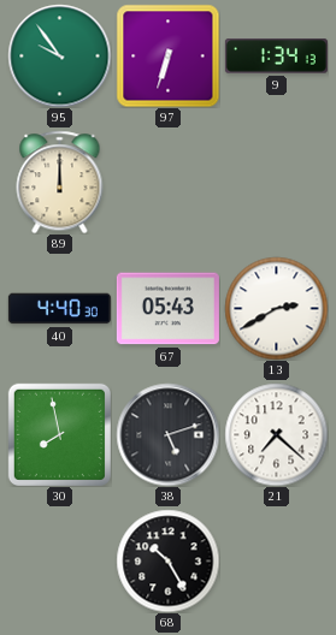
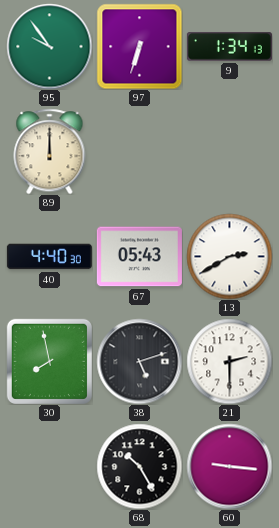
21: 7:22 -> 2:30 (229, 361)
60: none -> 9:16 (229, 466)
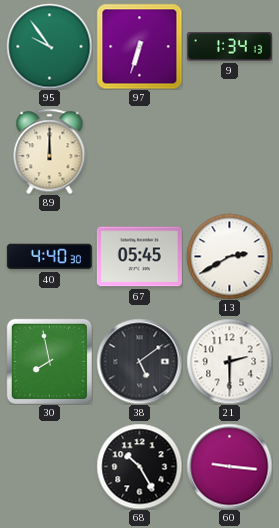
67: 05:43 -> 05:45 (139, 257)
38: 5:12 -> 5:09 (139, 361)
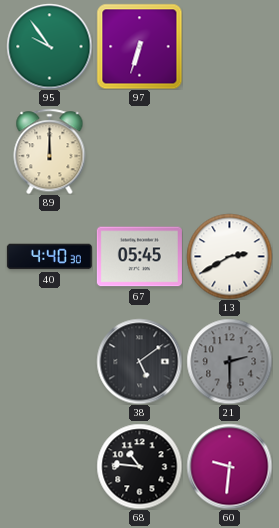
9: 1:34 -> none (229, 47)
30: 7:58 -> none (49, 361)
21 dial: white -> grey (229, 361)
68: 10:25 -> 10:46 (139, 466)
60: 9:16 -> 9:31 (229, 466)
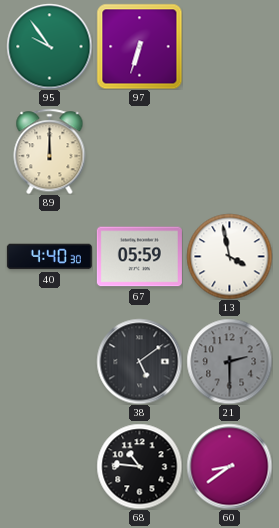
67: 05:45 -> 05:59 (139, 257)
13: 2:40 -> 3:58 (229, 256)
60: 9:31 -> 8:39 (229, 466)
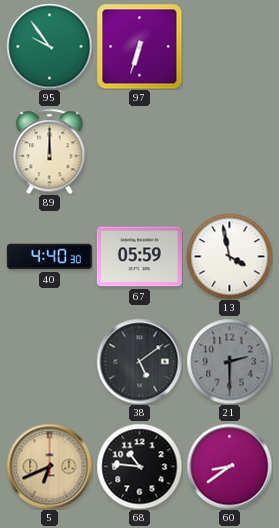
5: none -> 6:41 (49, 466)
